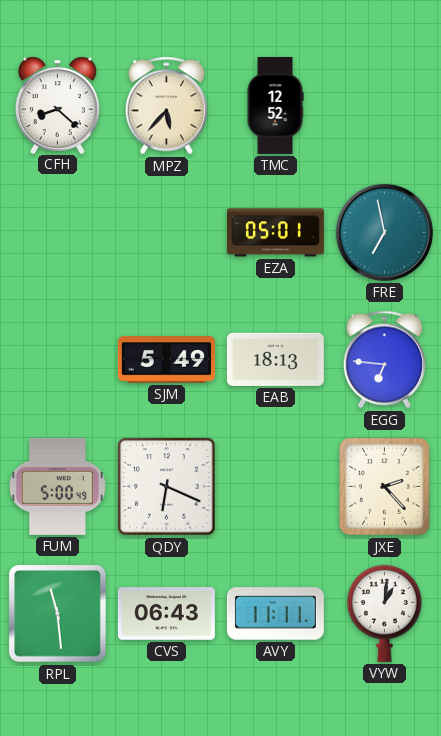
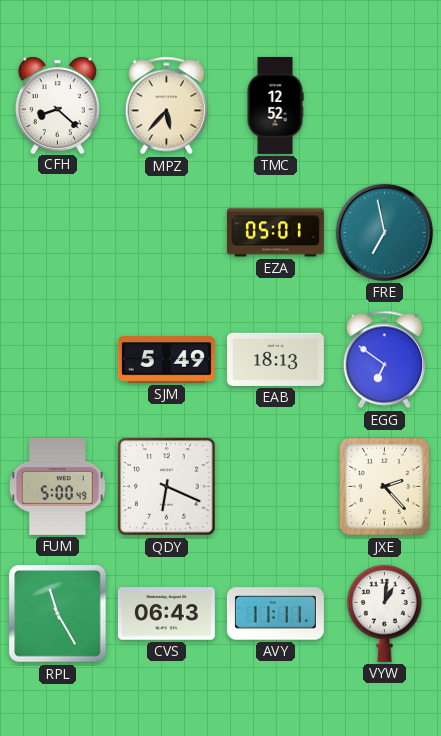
EGG: 6:46 -> 6:51 (385, 360)
RPL: 11:29 -> 11:25 (58, 614)
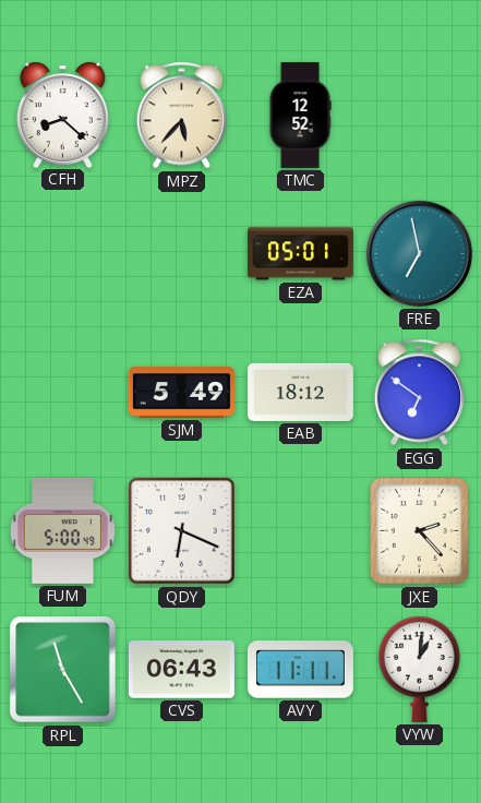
EAB: 18:13 -> 18:12 (300, 392)
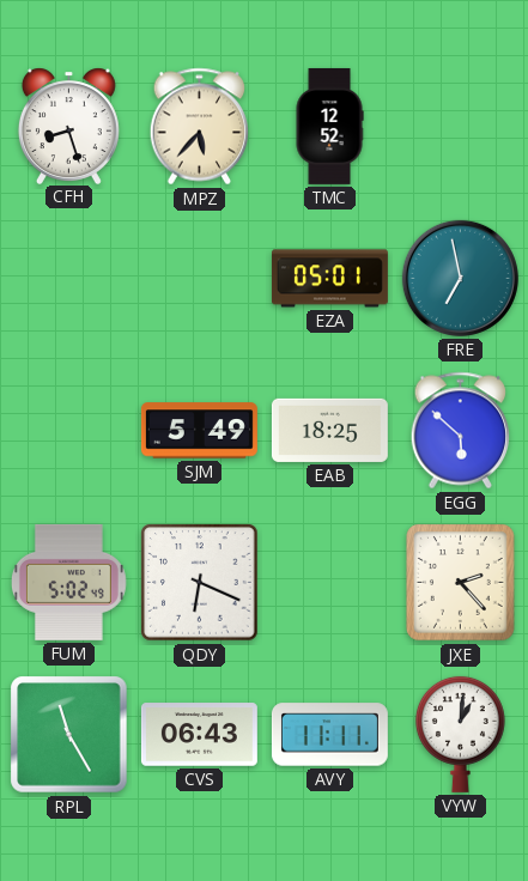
CFH: 8:22 -> 8:27 (68, 126)
EAB: 18:12 -> 18:25 (329, 430)
EGG: 6:51 -> 5:52 (461, 431)
FUM: 5:00 -> 5:02 (68, 582)
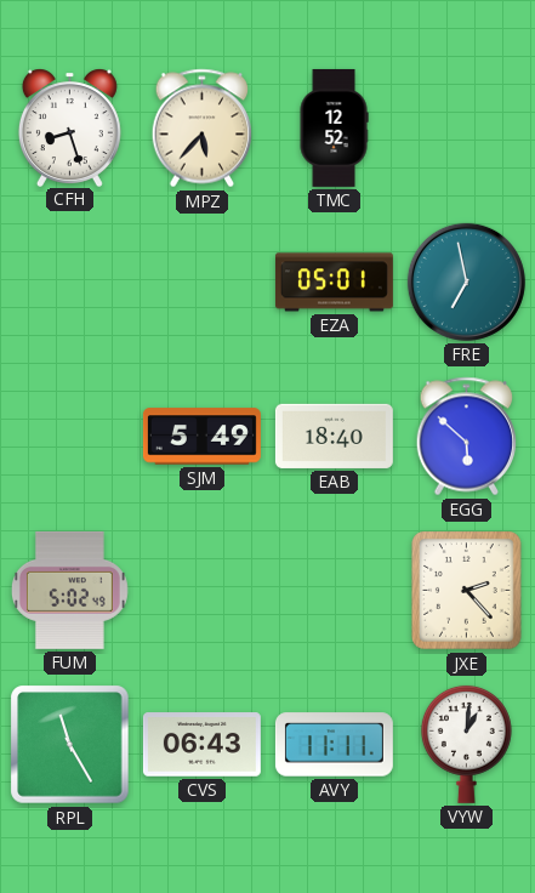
EAB: 18:25 -> 18:40 (334, 436)
QDY: 6:19 -> none (200, 583)
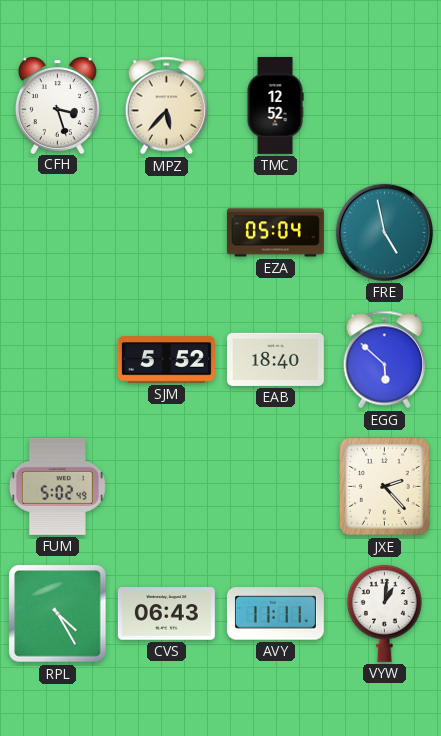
CFH: 8:27 -> 3:27 (57, 105)
EZA: 05:01 -> 05:04 (275, 233)
FRE: 6:58 -> 4:58 (384, 232)
SJM: 5:49 -> 5:52 (166, 360)
RPL: 11:25 -> 4:25 (58, 614)
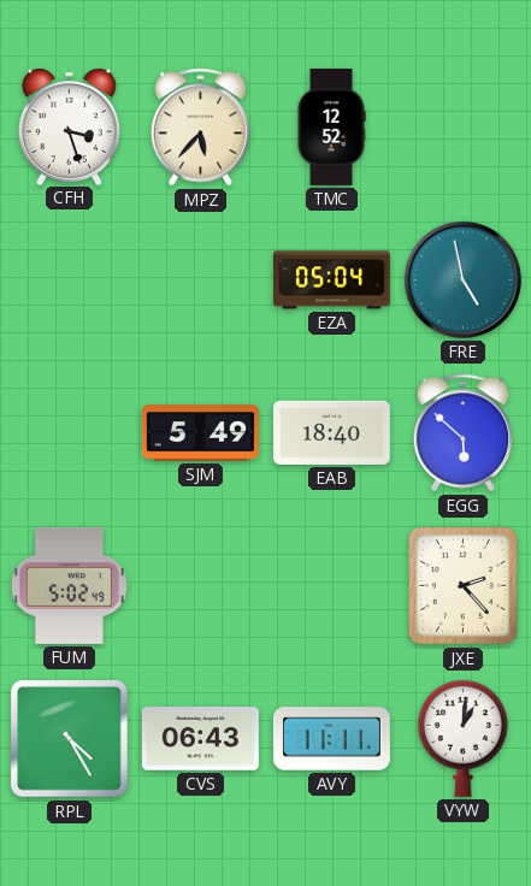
SJM: 5:52 -> 5:49 (200, 433)
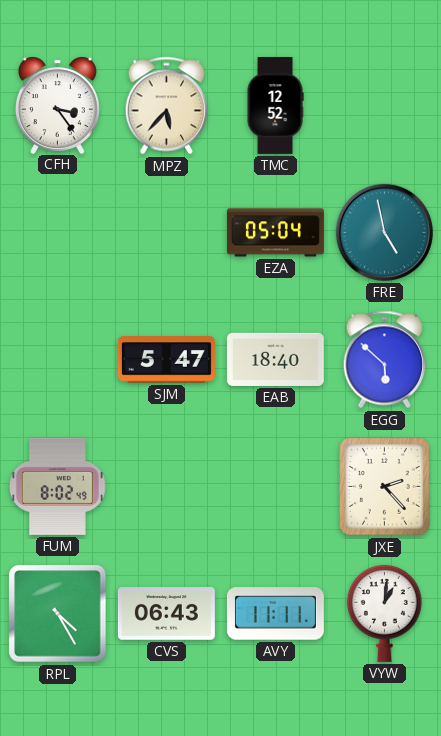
CFH: 3:27 -> 3:24 (57, 105)
SJM: 5:49 -> 5:47 (166, 360)
FUM: 5:02 -> 8:02 (57, 486)
